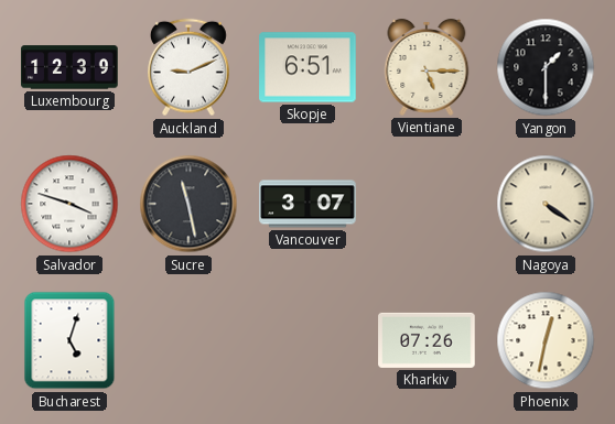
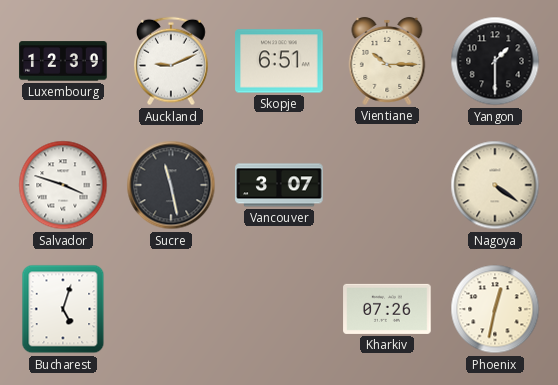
Vientiane: 5:15 -> 10:15 (387, 61)
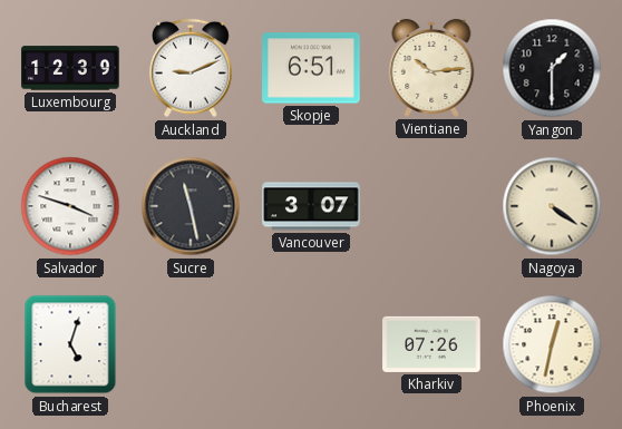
Vientiane: 10:15 -> 10:14 (431, 68)
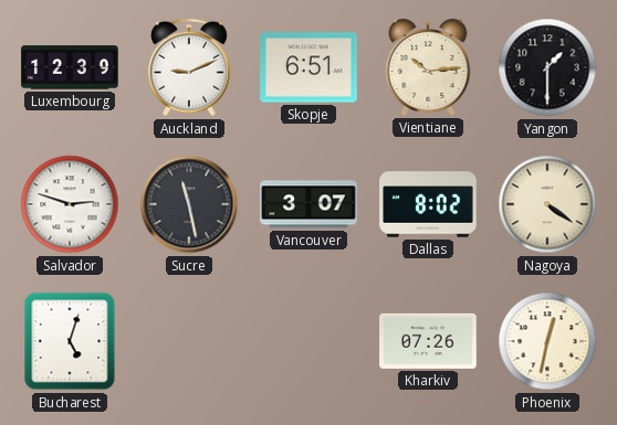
Salvador: 3:48 -> 2:48 (70, 204)
Dallas: none -> 8:02 (428, 204)
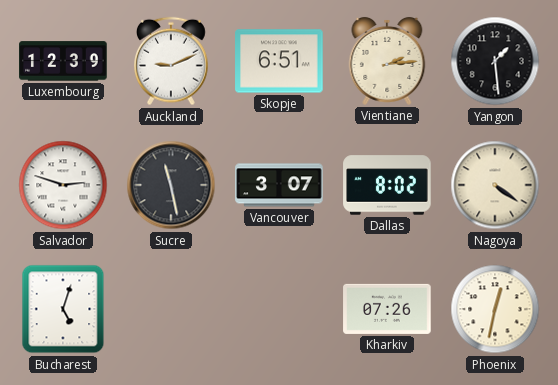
Vientiane: 10:14 -> 2:14 (387, 61)
Yangon: 1:30 -> 1:29 (495, 61)
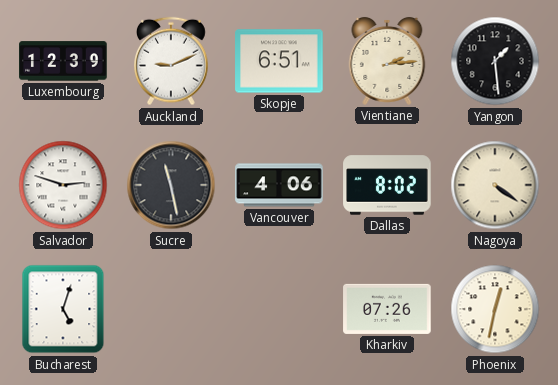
Vancouver: 3:07 -> 4:06 (279, 185)
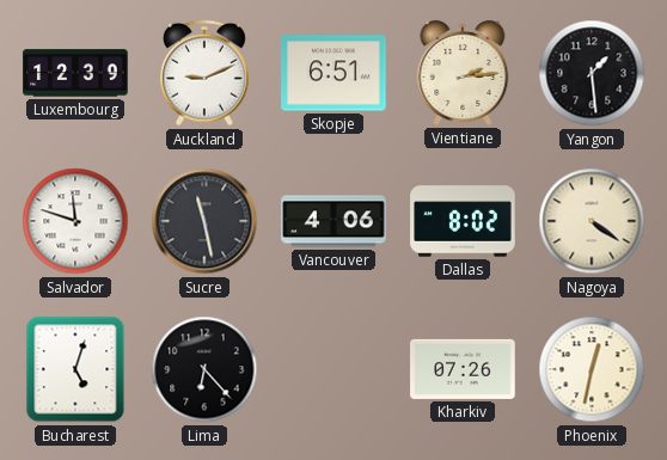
Salvador: 2:48 -> 11:48 (75, 221)
Lima: none -> 6:23 (204, 369)
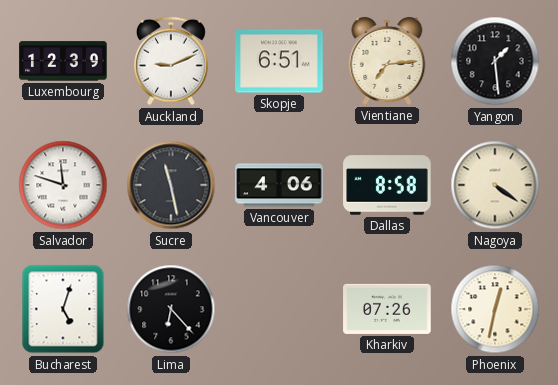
Vientiane: 2:14 -> 7:14 (387, 61)
Dallas: 8:02 -> 8:58 (387, 185)
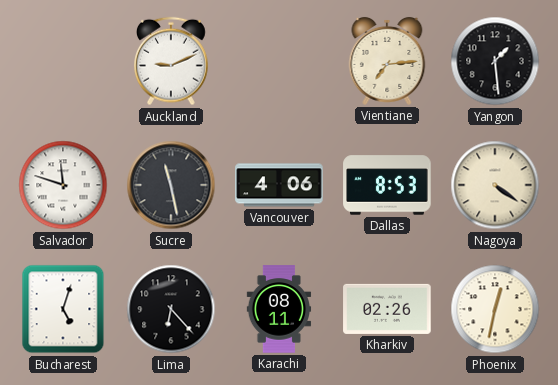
Luxembourg: 12:39 -> none (63, 61)
Skopje: 6:51 -> none (279, 61)
Dallas: 8:58 -> 8:53 (387, 185)
Karachi: none -> 08:11 (279, 309)
Kharkiv: 07:26 -> 02:26 (387, 309)
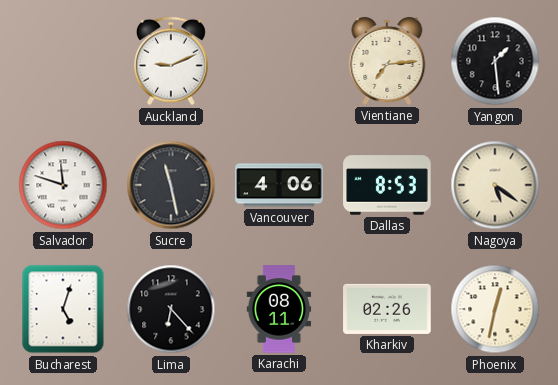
Nagoya: 4:21 -> 5:21 (495, 185)
